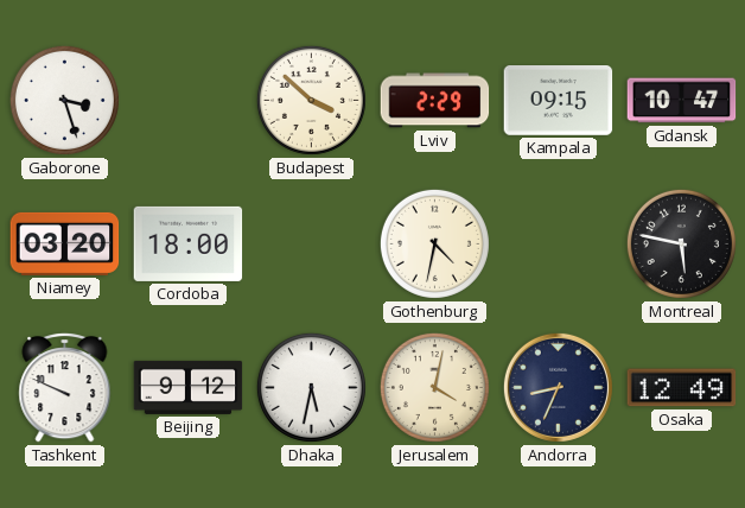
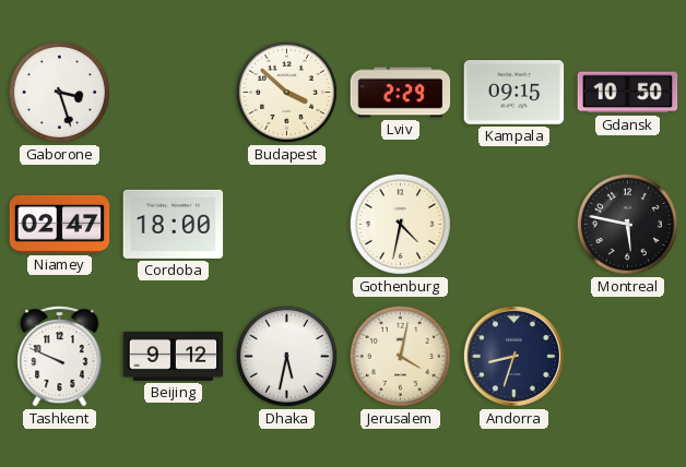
Gdansk: 10:47 -> 10:50 (628, 93)
Niamey: 03:20 -> 02:47 (60, 224)
Andorra: 8:34 -> 8:33 (513, 356)
Osaka: 12:49 -> none (682, 388)
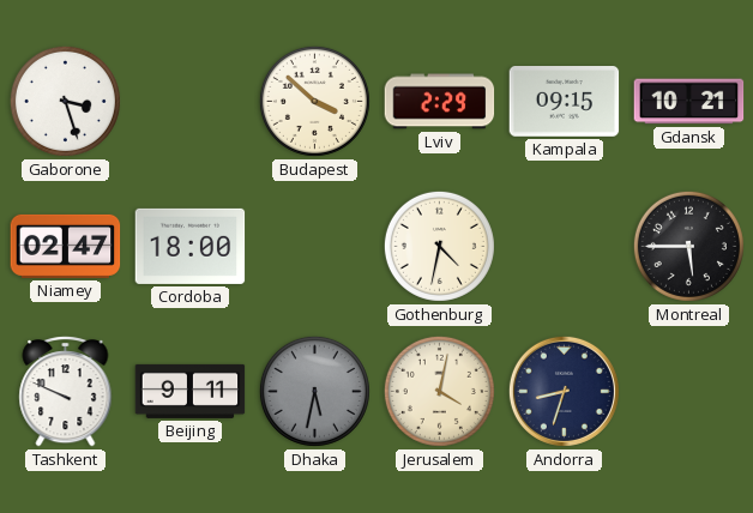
Gdansk: 10:50 -> 10:21 (689, 102)
Montreal: 5:47 -> 5:45 (688, 246)
Beijing: 9:12 -> 9:11 (191, 391)
Dhaka dial: white -> grey (314, 391)
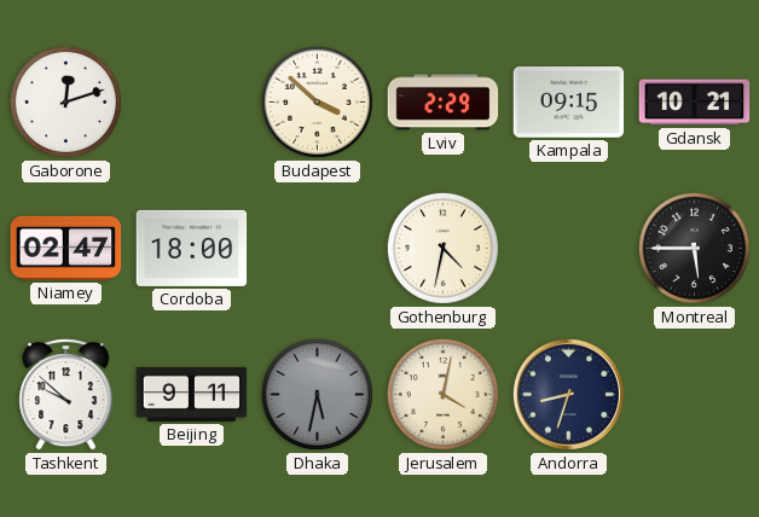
Gaborone: 3:27 -> 12:12 (65, 101)
Tashkent: 9:49 -> 9:52 (66, 394)
